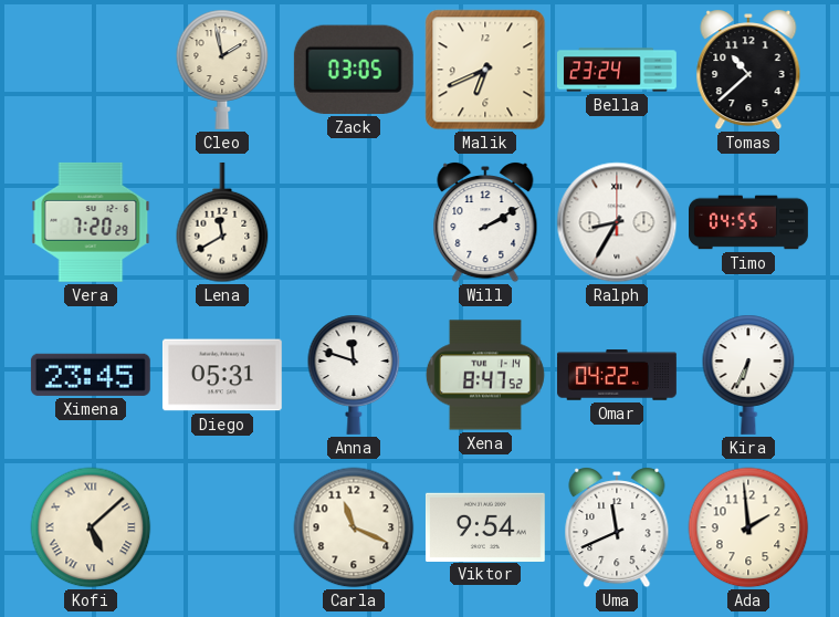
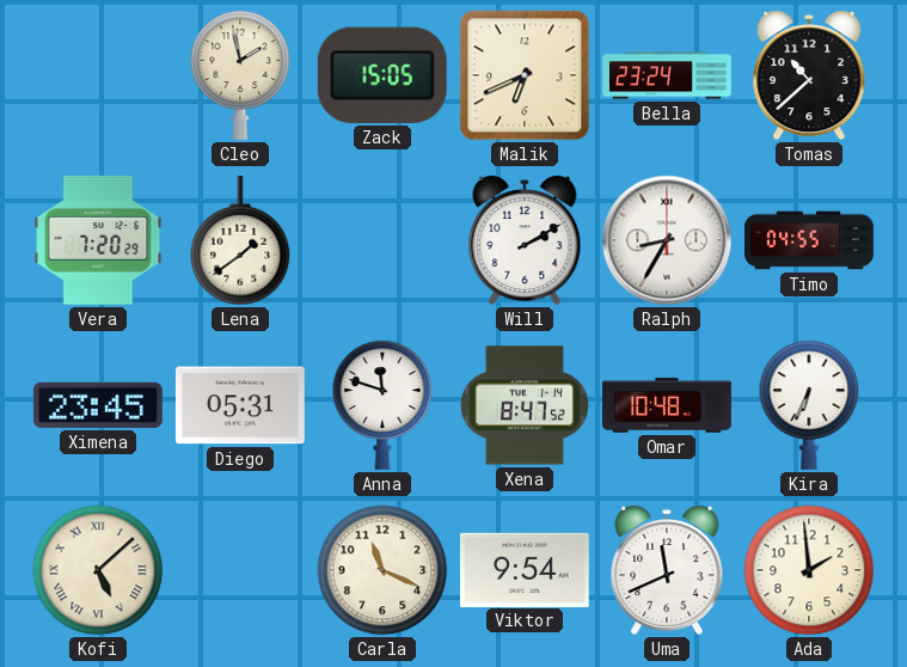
Zack: 03:05 -> 15:05 (382, 75)
Lena: 11:40 -> 1:39 (240, 240)
Omar: 04:22 -> 10:48 (668, 405)
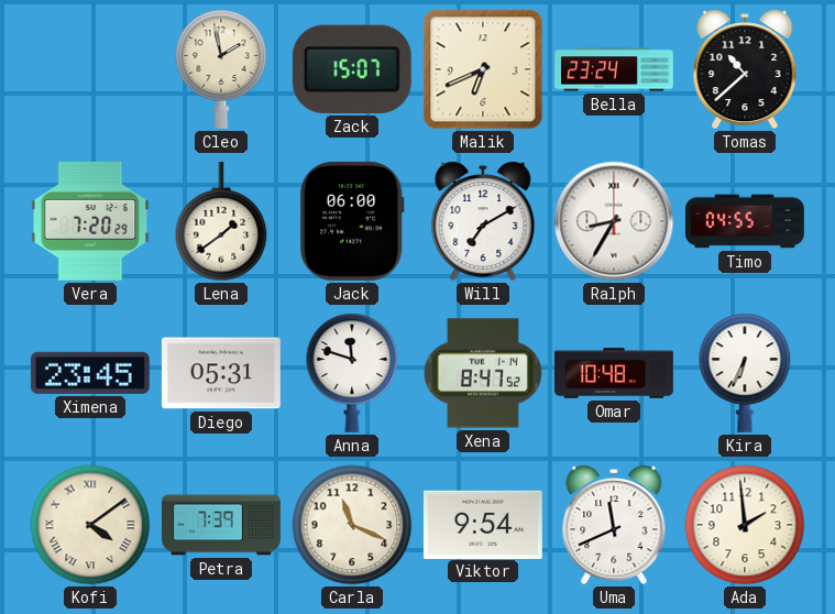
Zack: 15:05 -> 15:07 (352, 69)
Jack: none -> 06:00 (352, 221)
Will: 2:10 -> 7:10 (483, 222)
Kofi: 5:08 -> 4:09 (90, 525)
Petra: none -> 7:39 (222, 525)
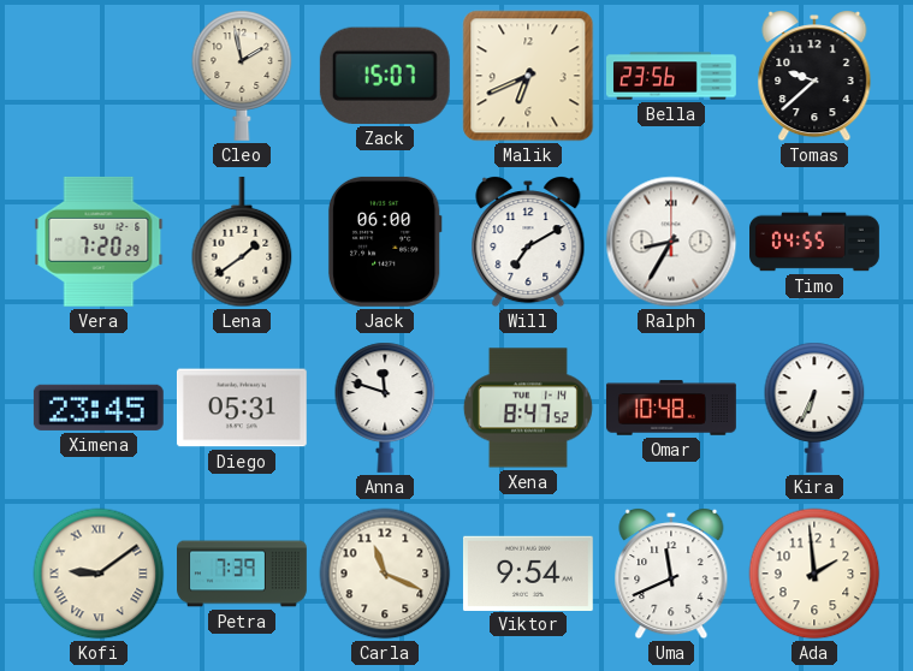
Bella: 23:24 -> 23:56 (672, 76)
Tomas: 10:38 -> 9:38 (814, 77)
Kofi: 4:09 -> 9:09 (99, 574)
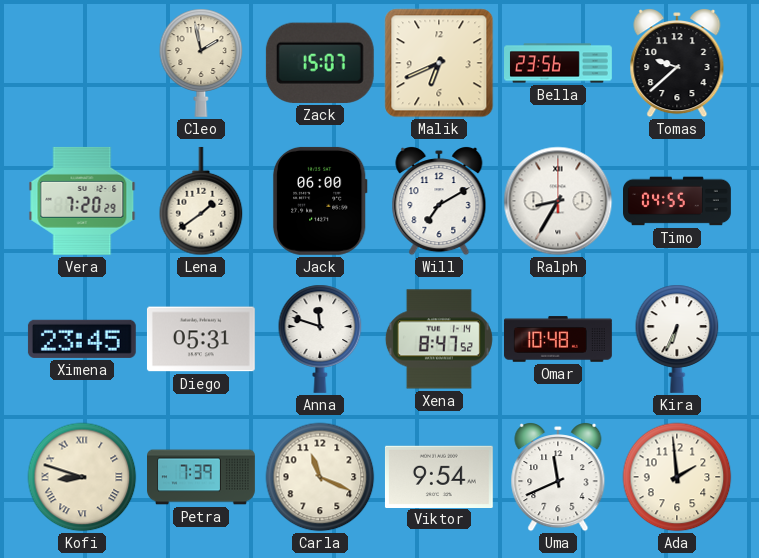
Kofi: 9:09 -> 8:48 (82, 477)
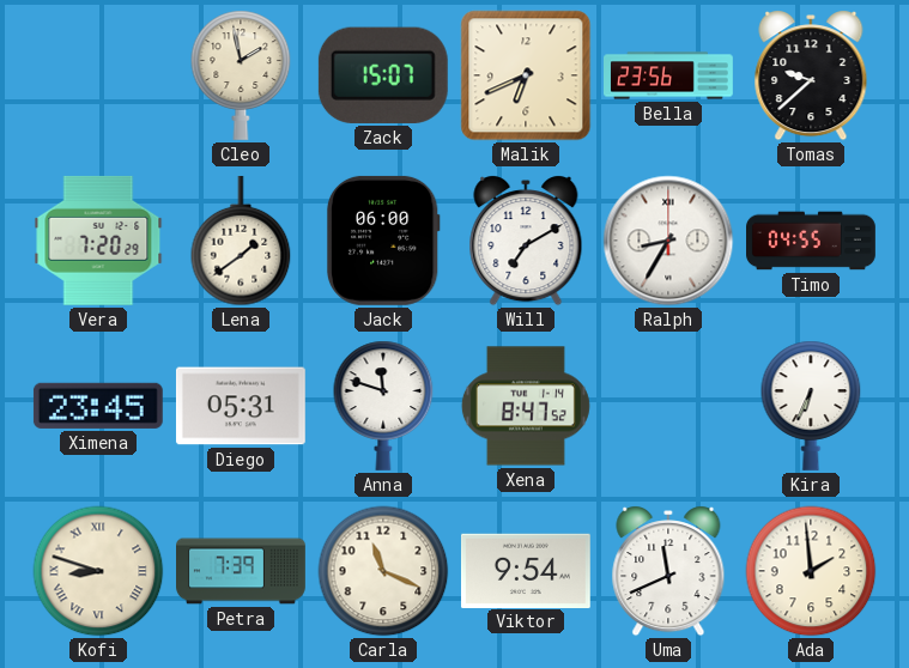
Omar: 10:48 -> none (559, 339)
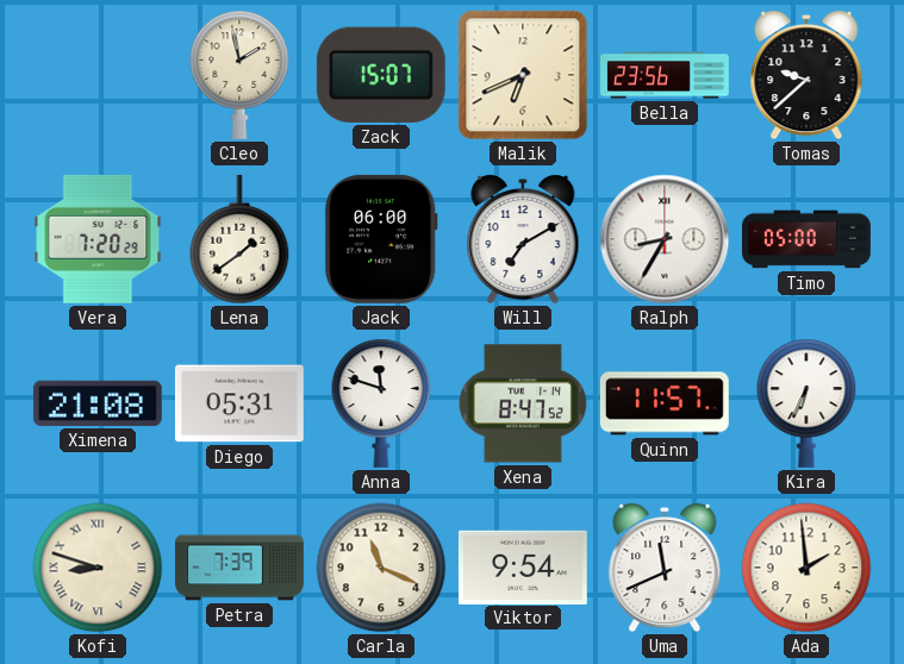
Timo: 04:55 -> 05:00 (808, 239)
Ximena: 23:45 -> 21:08 (98, 403)
Quinn: none -> 11:57 (665, 403)
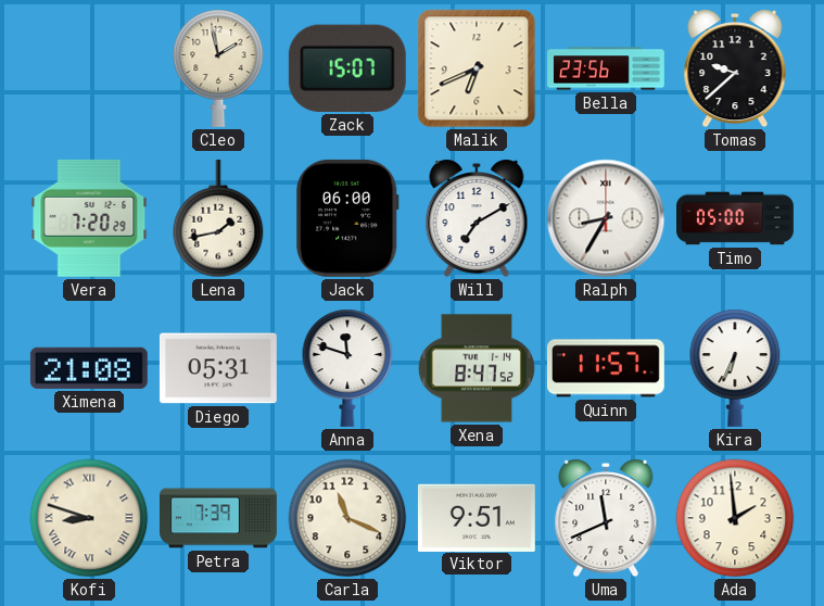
Lena: 1:39 -> 1:43 (218, 218)
Viktor: 9:54 -> 9:51 (477, 517)
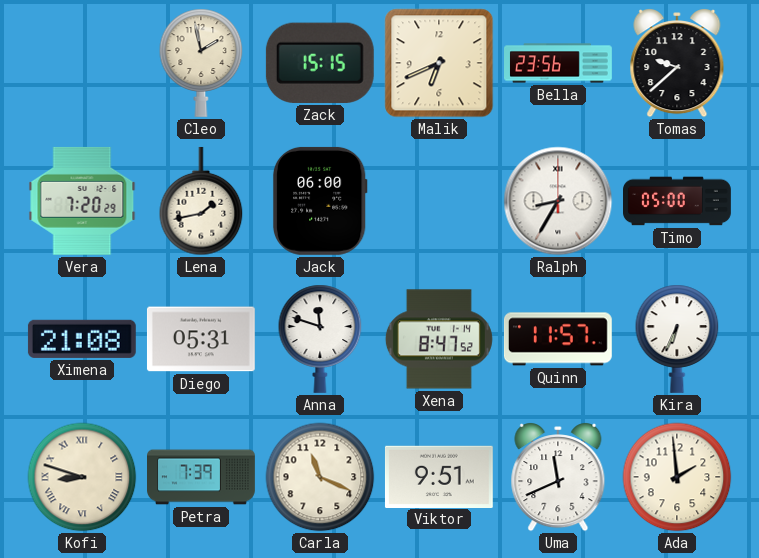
Zack: 15:07 -> 15:15 (320, 63)
Will: 7:10 -> none (477, 219)
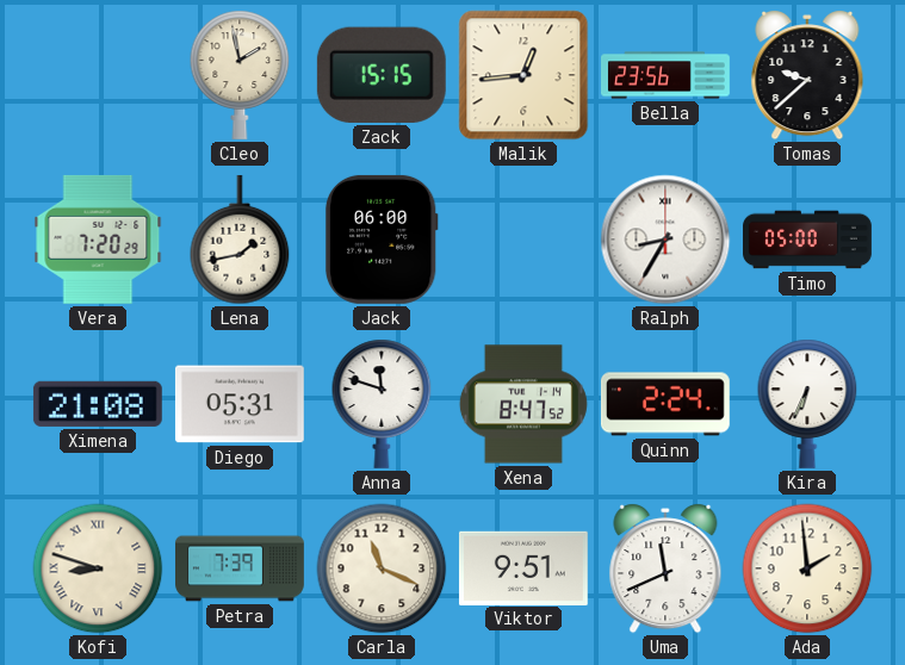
Malik: 6:41 -> 12:44 (523, 75)
Quinn: 11:57 -> 2:24 (665, 404)
